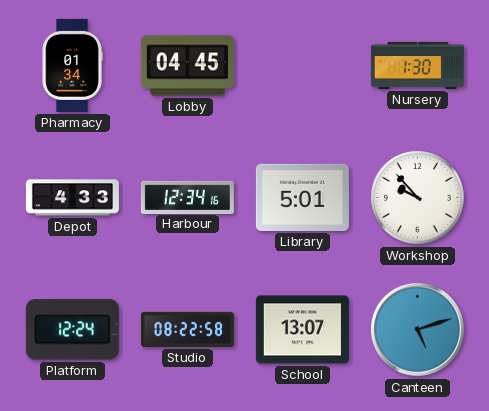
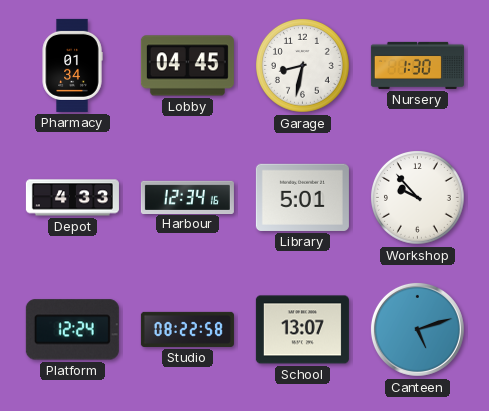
Garage: none -> 8:32 (303, 66)
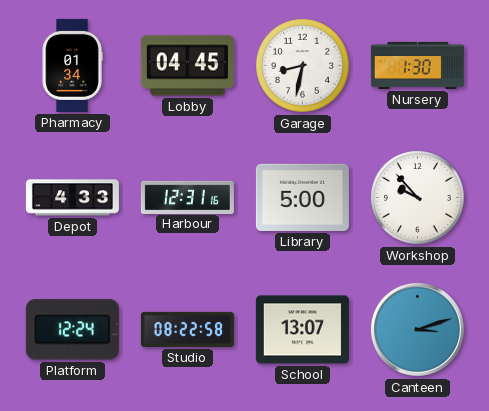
Harbour: 12:34 -> 12:31 (187, 197)
Library: 5:01 -> 5:00 (302, 197)
Canteen: 5:12 -> 3:12 (417, 329)
